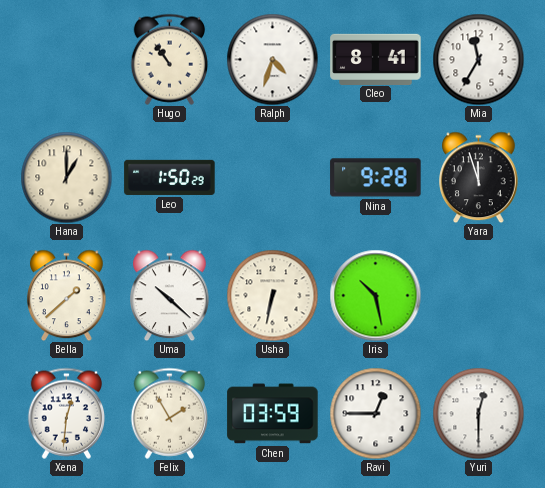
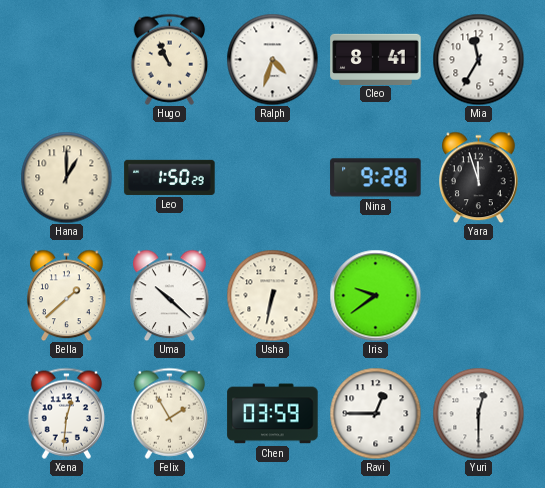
Hugo: 10:54 -> 10:56 (170, 59)
Iris: 10:28 -> 9:39 (375, 295)
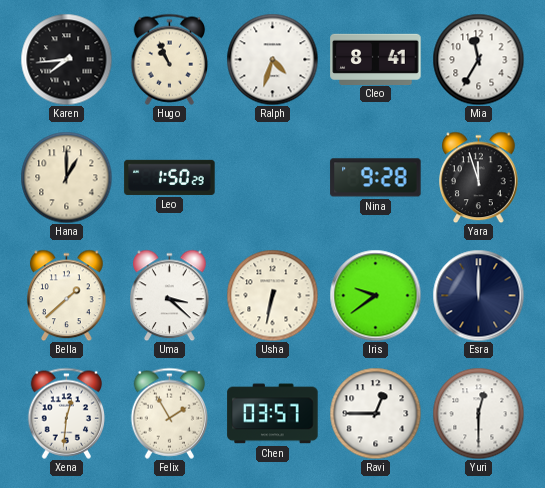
Karen: none -> 7:44 (66, 59)
Uma: 10:22 -> 3:22 (170, 295)
Esra: none -> 12:00 (478, 295)
Chen: 03:59 -> 03:57 (273, 414)
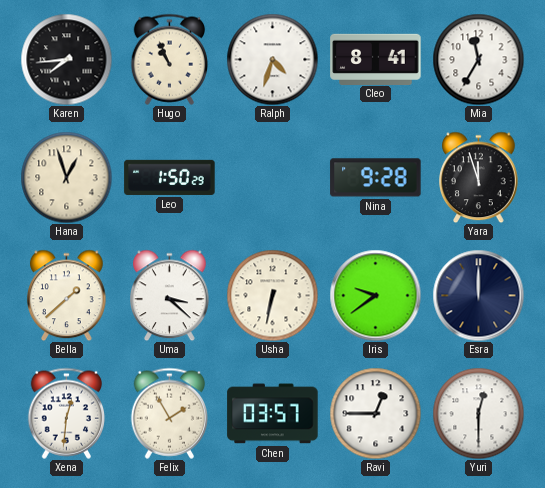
Hana: 1:00 -> 12:57 (66, 177)
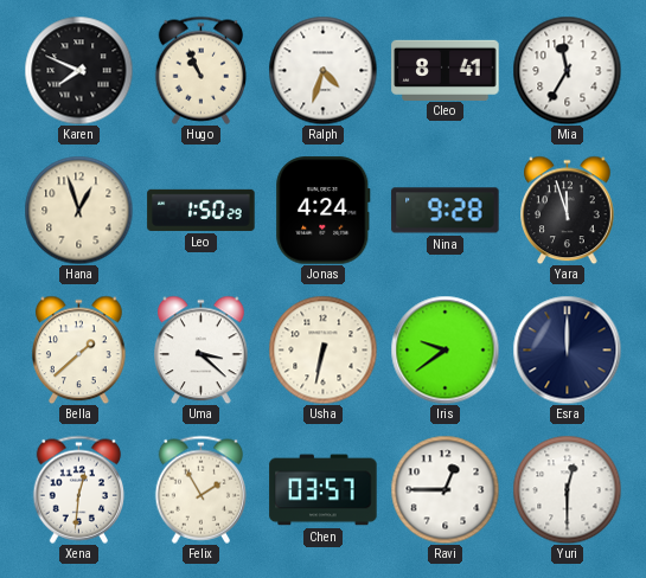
Karen: 7:44 -> 7:49 (78, 70)
Jonas: none -> 4:24 (324, 211)
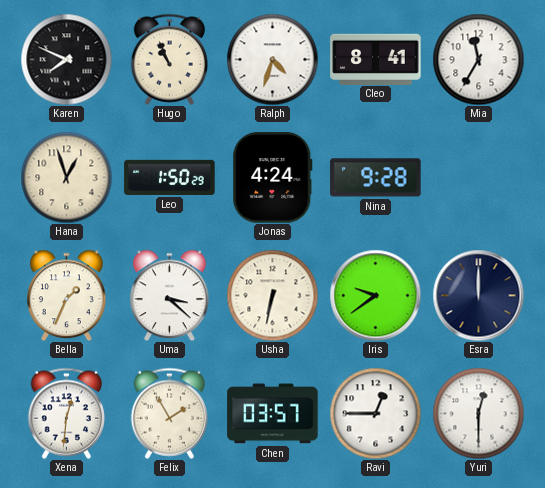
Yara: 11:57 -> none (568, 210)
Bella: 1:38 -> 1:34 (67, 295)
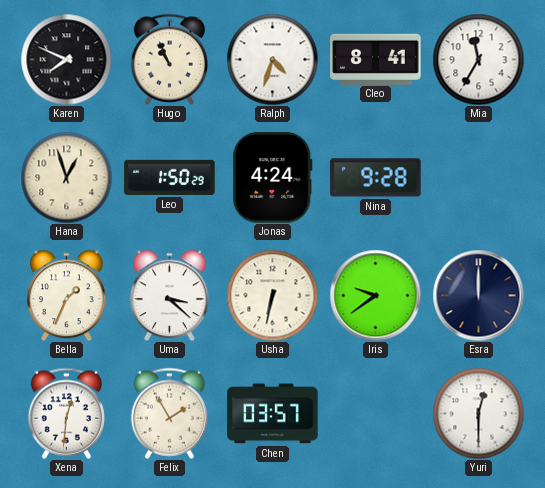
Ravi: 12:45 -> none (375, 413)
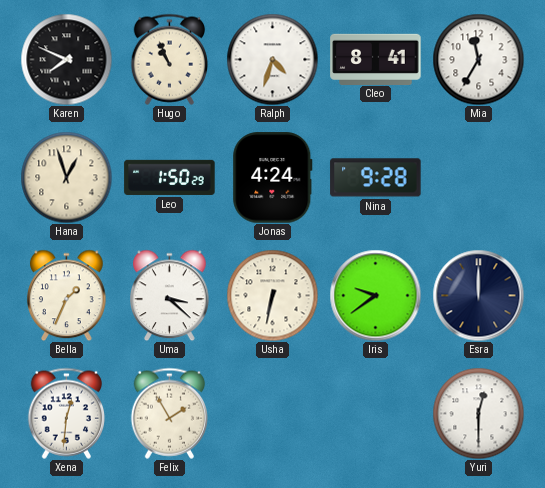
Chen: 03:57 -> none (273, 414)
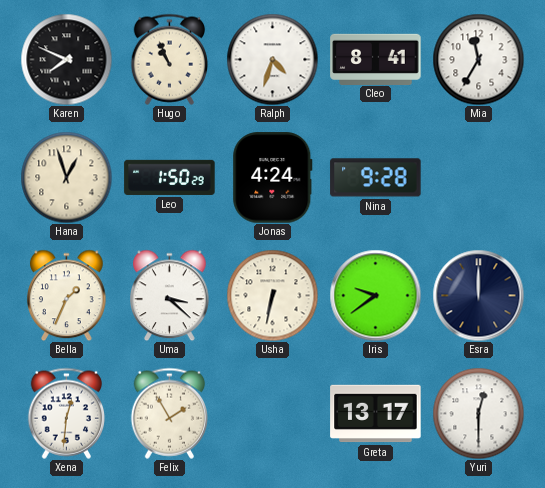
Greta: none -> 13:17 (376, 414)
